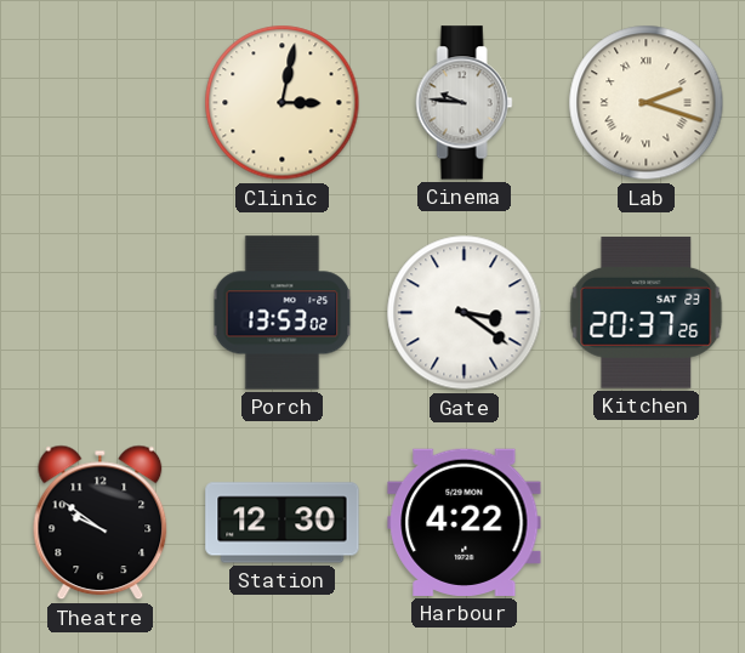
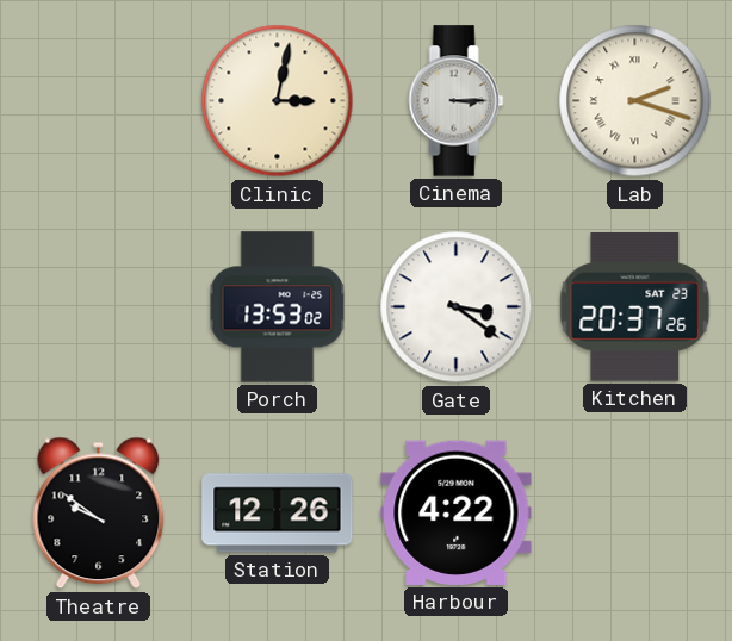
Cinema: 9:46 -> 3:15 (457, 101)
Station: 12:30 -> 12:26 (278, 514)
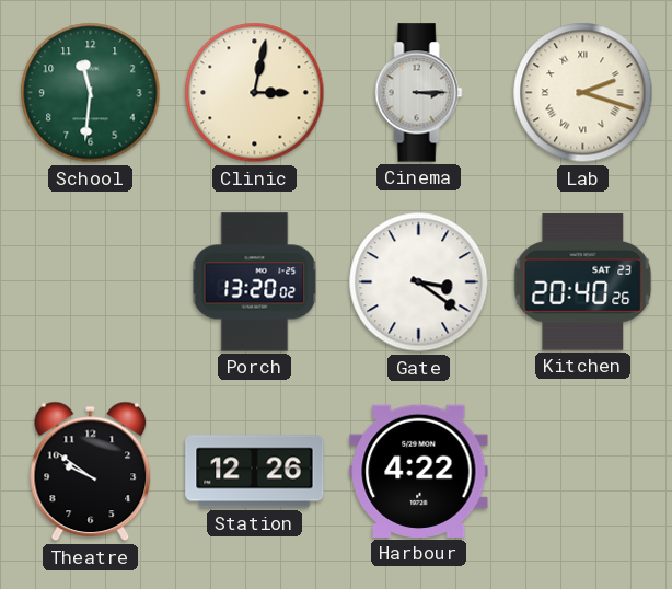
School: none -> 11:31 (91, 93)
Porch: 13:53 -> 13:20 (255, 282)
Kitchen: 20:37 -> 20:40 (583, 281)
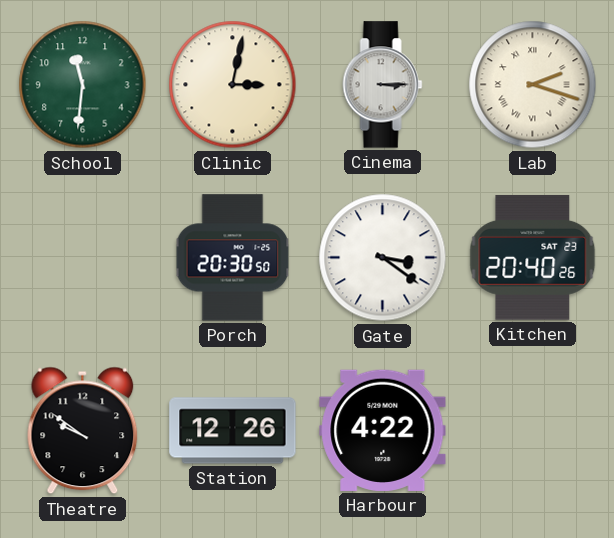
Porch: 13:20 -> 20:30 (233, 258)
